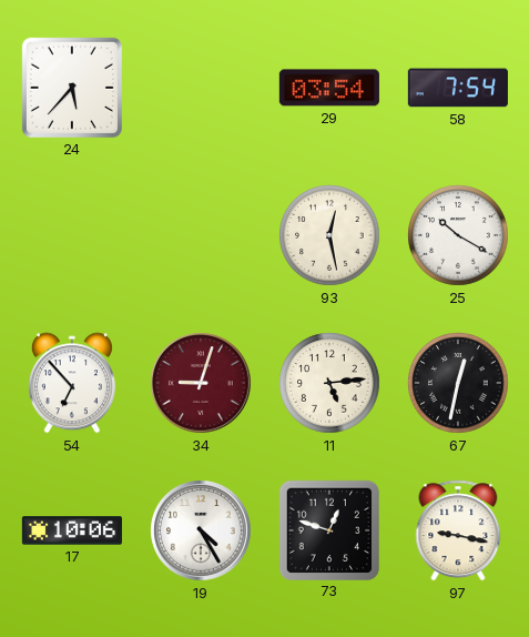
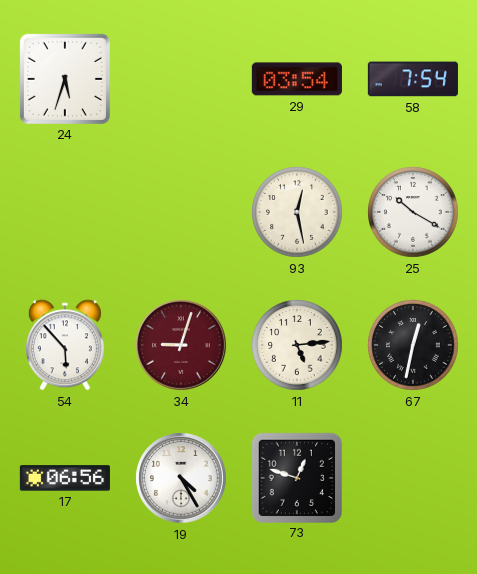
24: 5:37 -> 5:33 (65, 79)
54: 6:53 -> 5:53 (65, 345)
17: 10:06 -> 06:56 (65, 478)
97: 9:17 -> none (458, 530)
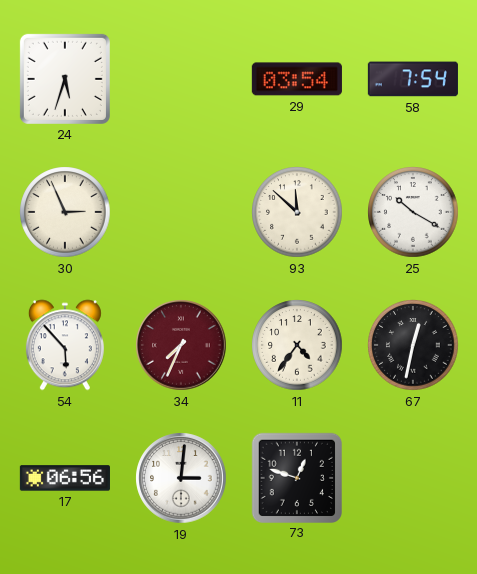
30: none -> 2:56 (65, 212)
93: 12:28 -> 11:52 (297, 212)
34: 9:03 -> 7:34 (181, 345)
11: 5:14 -> 4:36 (297, 345)
19: 4:25 -> 3:01 (181, 478)
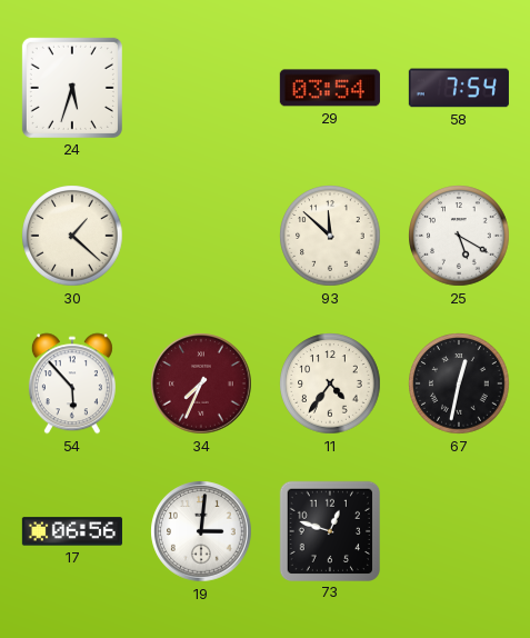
30: 2:56 -> 1:22 (72, 236)
25: 10:20 -> 5:20 (459, 236)
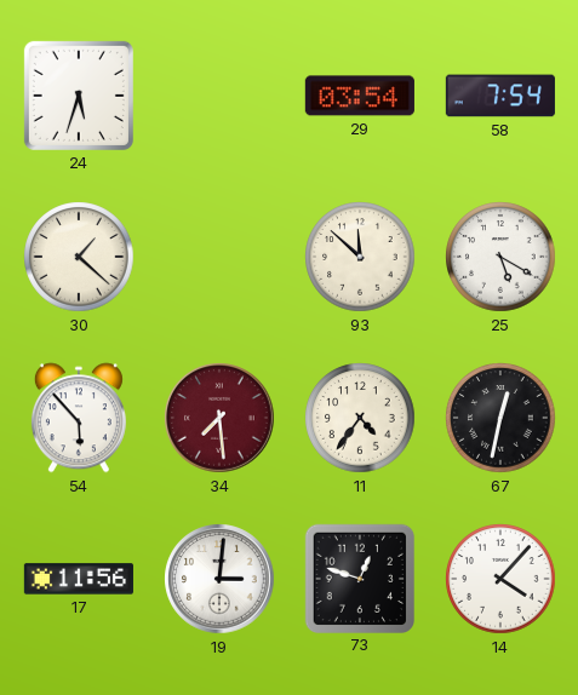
34: 7:34 -> 7:29 (219, 418)
17: 06:56 -> 11:56 (79, 579)
14: none -> 4:07 (500, 579)
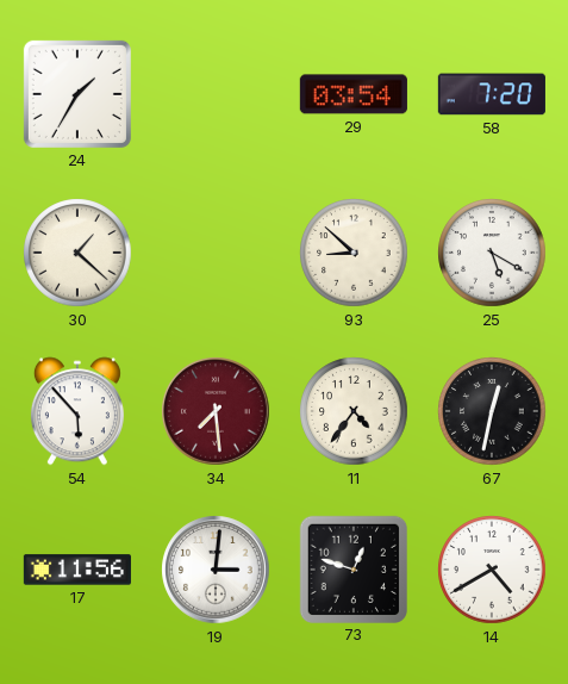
24: 5:33 -> 1:35 (77, 94)
58: 7:54 -> 7:20 (492, 94)
93: 11:52 -> 8:52 (354, 253)
14: 4:07 -> 4:40 (492, 570)
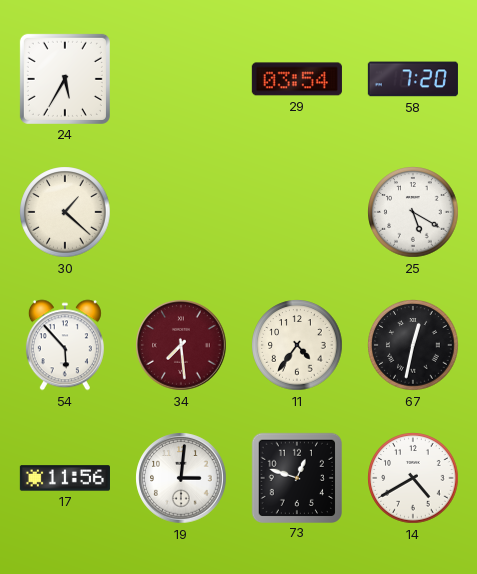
24: 1:35 -> 5:35 (65, 79)
93: 8:52 -> none (354, 253)
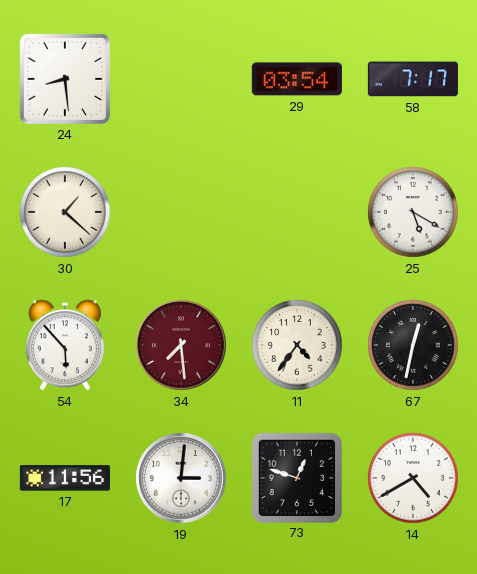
24: 5:35 -> 8:29 (65, 79)
58: 7:20 -> 7:17 (413, 79)
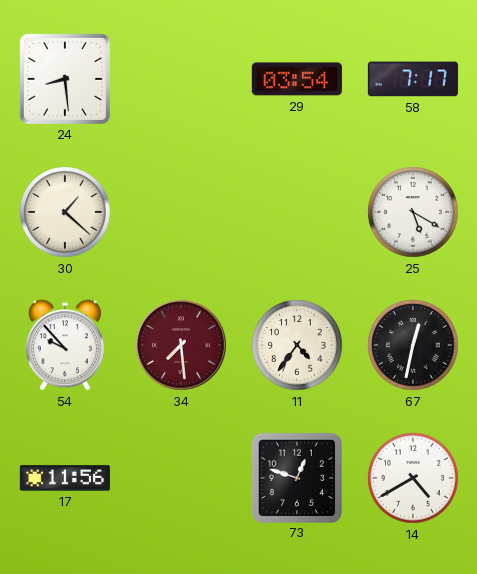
54: 5:53 -> 9:53 (65, 345)
19: 3:01 -> none (181, 478)
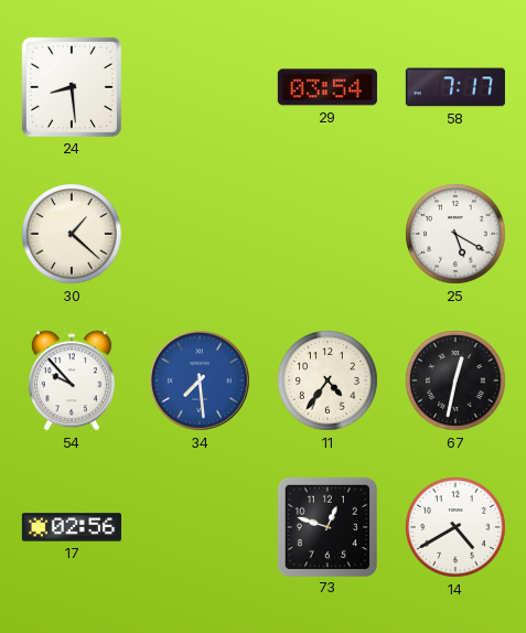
34 dial: burgundy -> blue (200, 380)
17: 11:56 -> 02:56 (72, 527)
